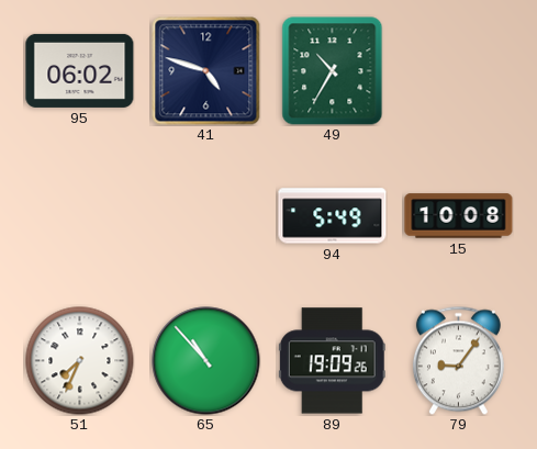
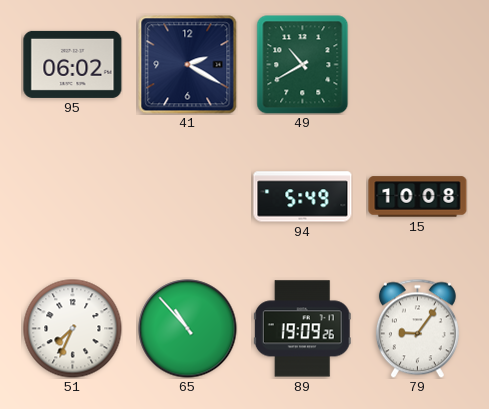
41: 4:48 -> 2:20 (188, 65)
49: 10:35 -> 10:40 (303, 65)
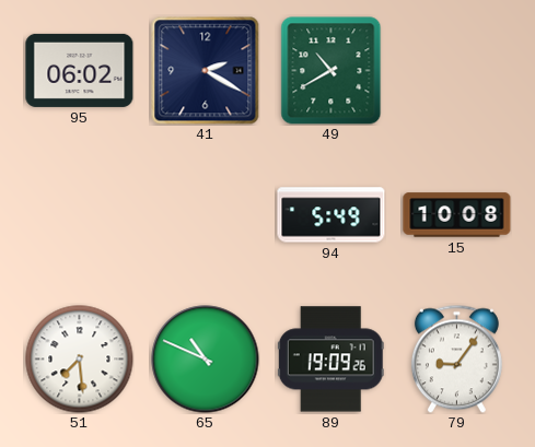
51: 7:34 -> 7:29 (80, 360)
65: 10:53 -> 10:49 (206, 360)
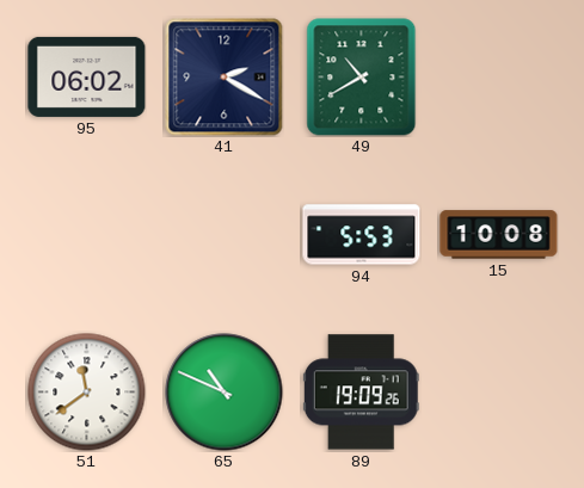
94: 5:49 -> 5:53 (362, 235)
51: 7:29 -> 11:39 (87, 393)
79: 9:06 -> none (456, 358)
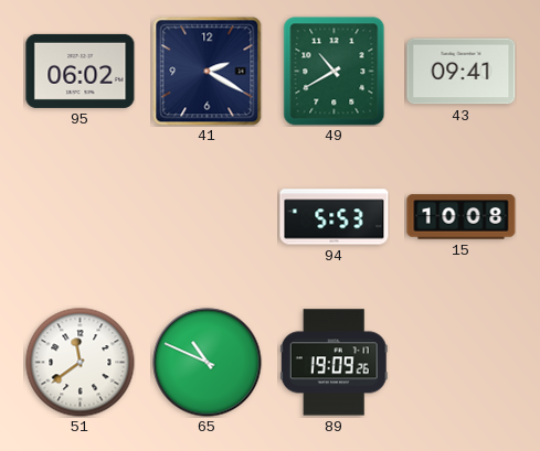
43: none -> 09:41 (462, 72)
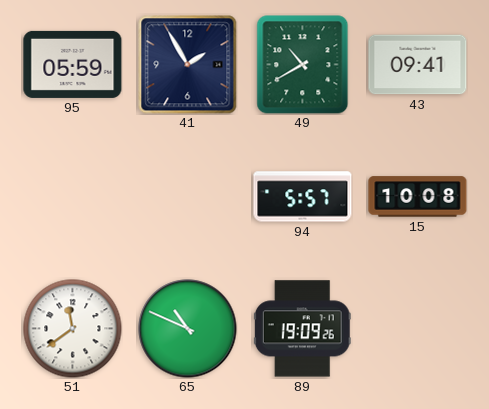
95: 06:02 -> 05:59 (73, 64)
41: 2:20 -> 1:55 (188, 65)
94: 5:53 -> 5:57 (303, 197)
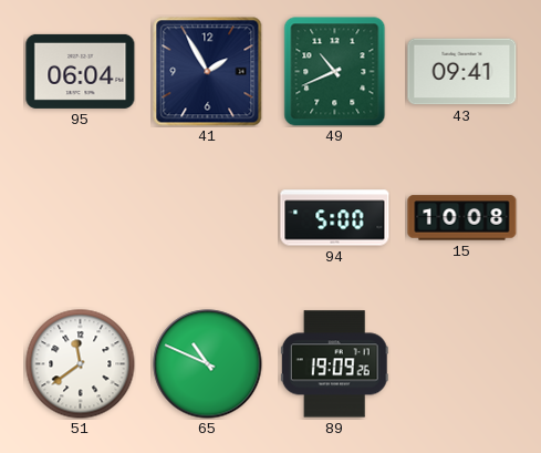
95: 05:59 -> 06:04 (81, 71)
49: 10:40 -> 10:41 (335, 72)
94: 5:57 -> 5:00 (335, 218)
